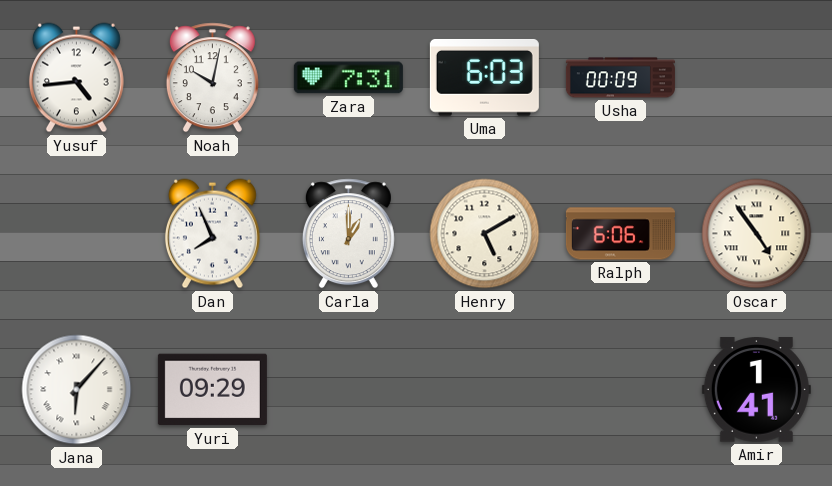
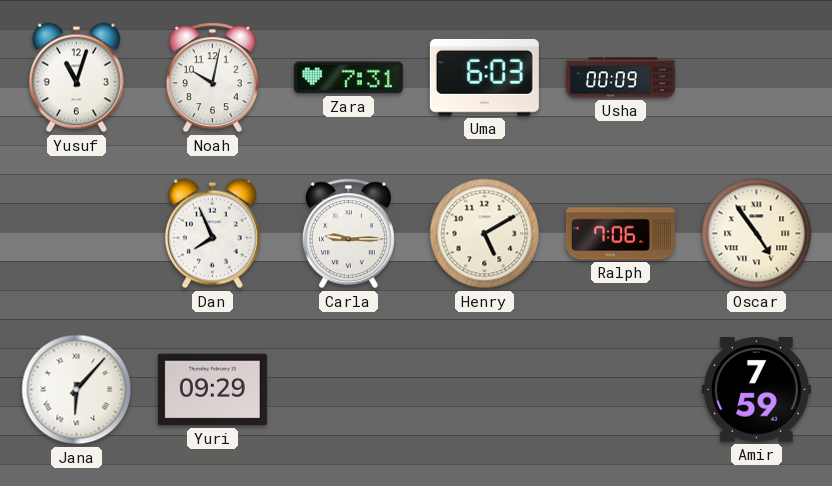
Yusuf: 4:44 -> 11:03 (76, 78)
Carla: 1:00 -> 9:15 (348, 234)
Ralph: 6:06 -> 7:06 (620, 234)
Amir: 1:41 -> 7:59 (756, 390)
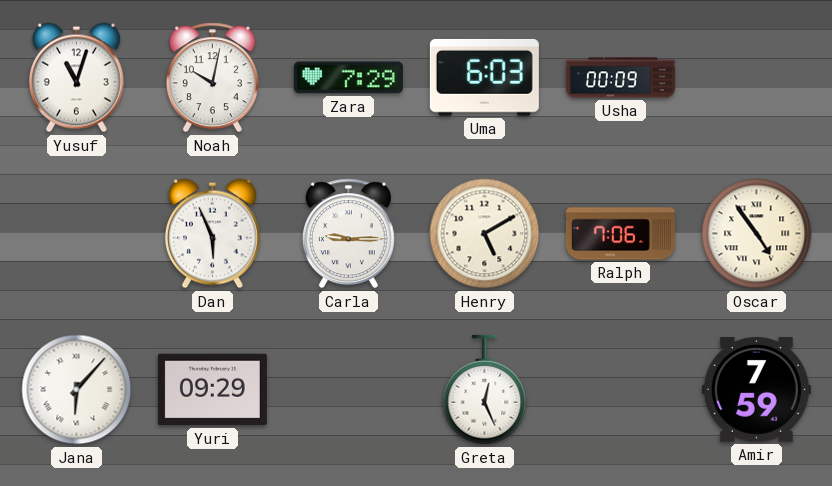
Zara: 7:31 -> 7:29 (348, 78)
Dan: 7:56 -> 5:56 (212, 234)
Greta: none -> 12:26 (485, 390)
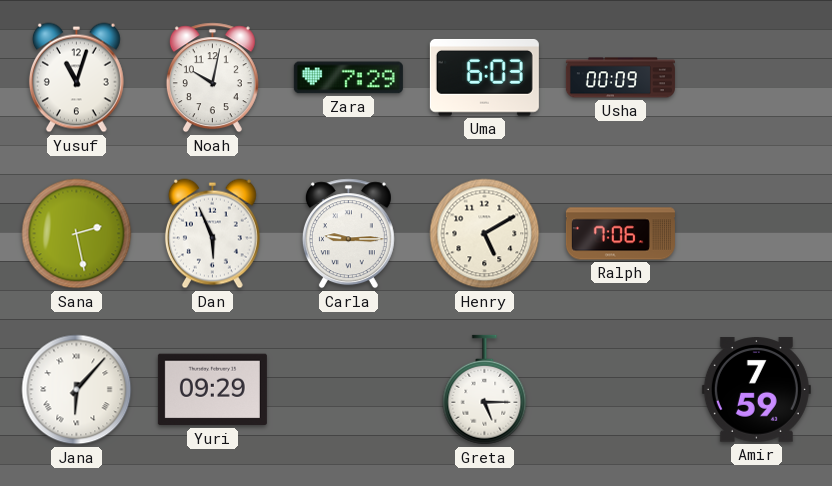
Sana: none -> 2:28 (77, 234)
Oscar: 4:54 -> none (757, 234)
Greta: 12:26 -> 5:15 (485, 390)
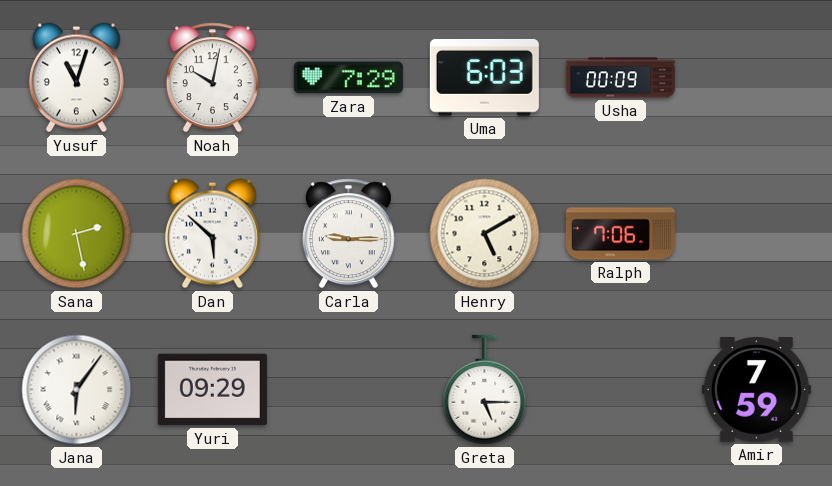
Dan: 5:56 -> 5:52 (212, 234)
Jana: 6:07 -> 6:06 (77, 390)
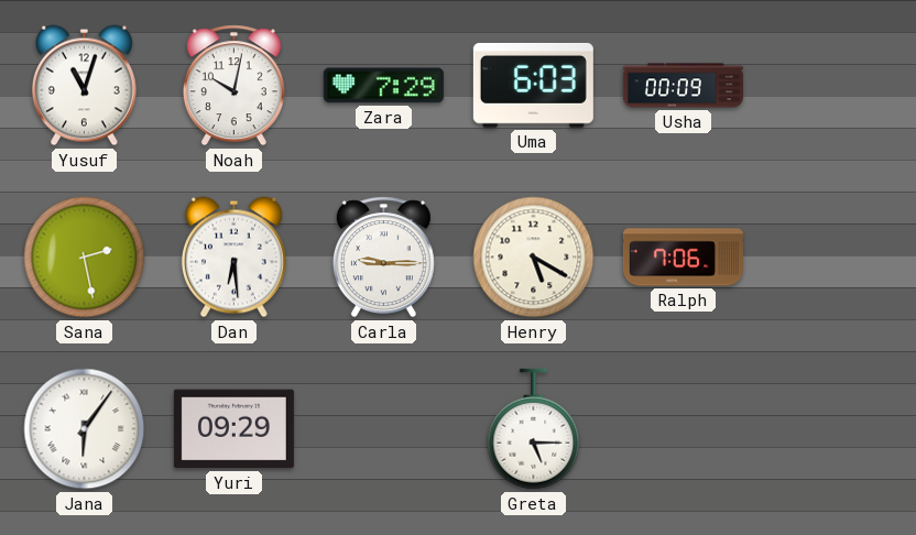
Dan: 5:52 -> 6:29 (233, 258)
Henry: 5:10 -> 5:20 (534, 258)
Amir: 7:59 -> none (756, 390)
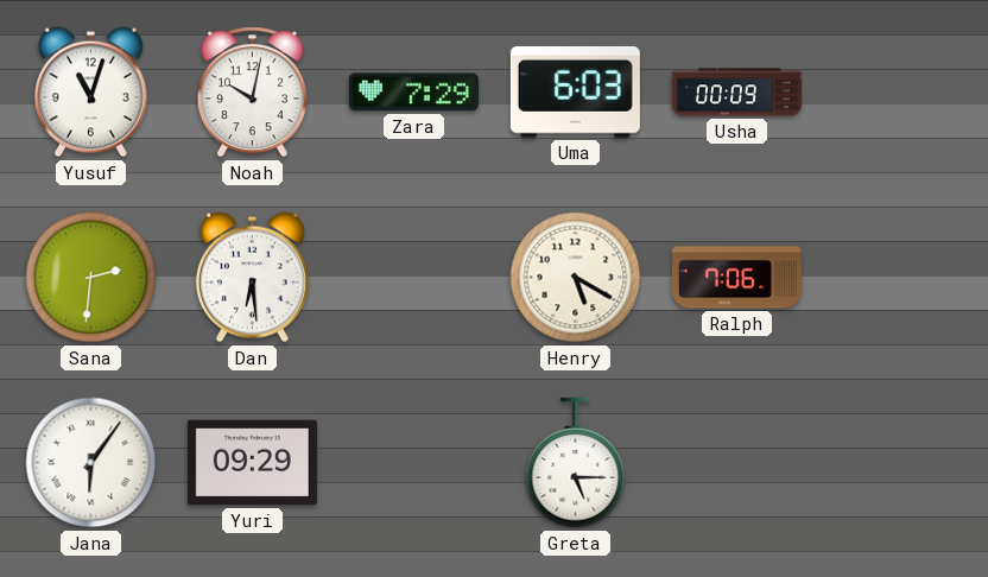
Sana: 2:28 -> 2:31 (91, 278)
Carla: 9:15 -> none (383, 258)
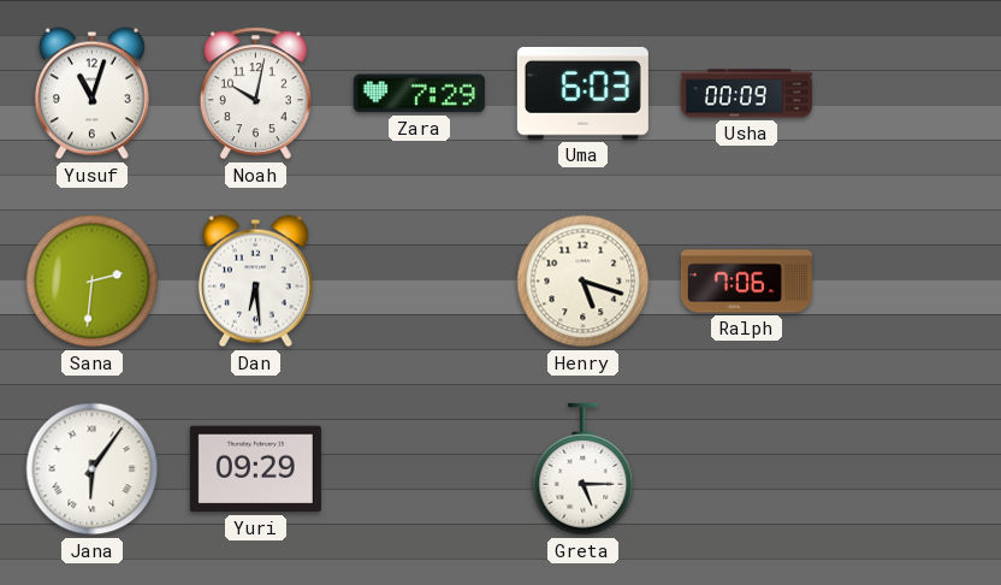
Henry: 5:20 -> 5:18 (584, 282)
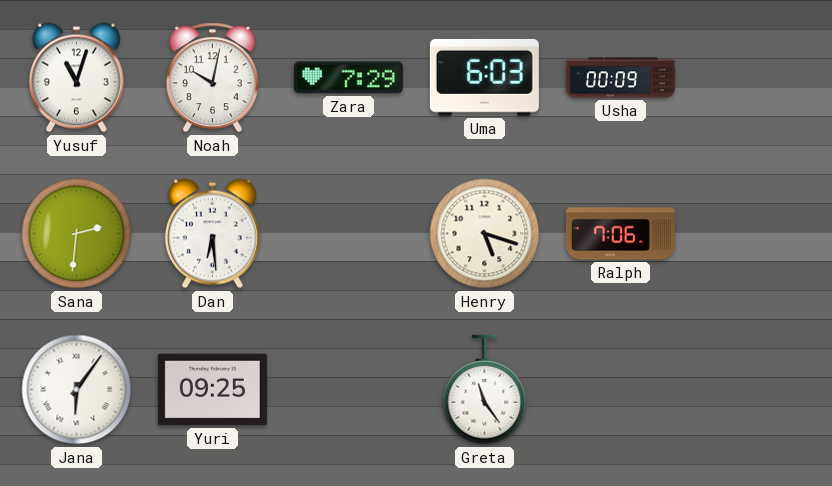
Yuri: 09:29 -> 09:25 (212, 390)
Greta: 5:15 -> 11:24 (485, 390)
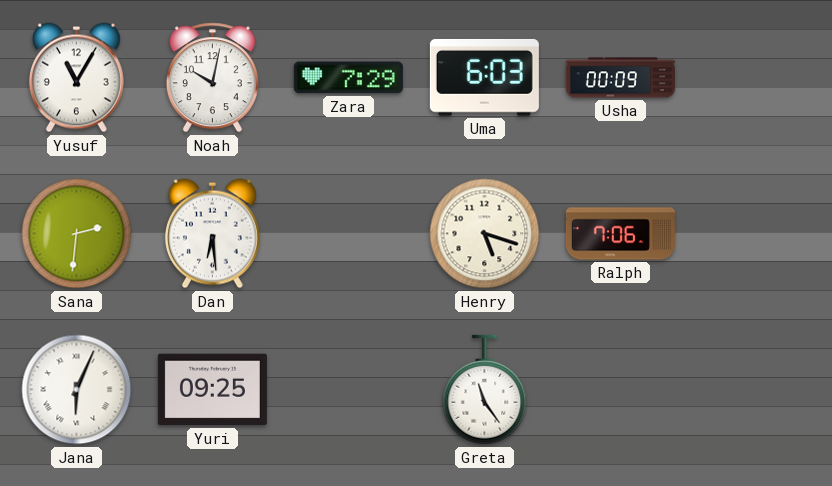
Yusuf: 11:03 -> 11:05 (76, 78)
Jana: 6:06 -> 6:04 (77, 390)
